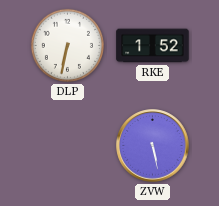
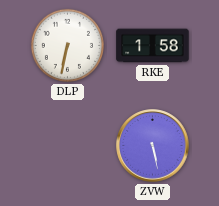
RKE: 1:52 -> 1:58 (153, 46)
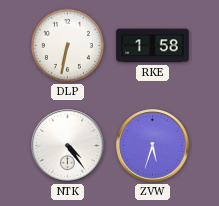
NTK: none -> 4:24 (68, 146)
ZVW: 5:28 -> 5:33 (153, 146)
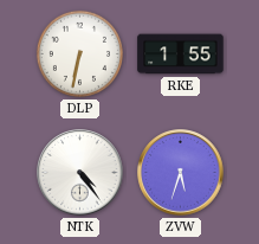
RKE: 1:58 -> 1:55 (181, 54)
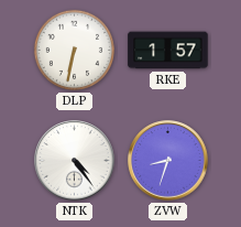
RKE: 1:55 -> 1:57 (168, 51)
ZVW: 5:33 -> 8:33 (168, 161)
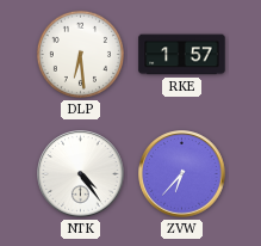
DLP: 6:32 -> 6:29 (80, 54)
ZVW: 8:33 -> 6:37 (182, 174)
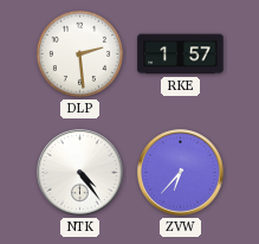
DLP: 6:29 -> 2:29 (79, 53)
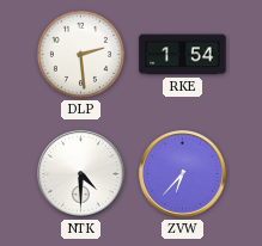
RKE: 1:57 -> 1:54 (183, 55)
NTK: 4:24 -> 4:30 (81, 174)
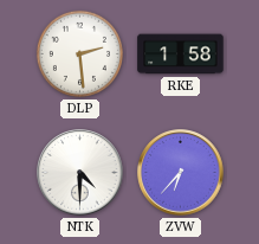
RKE: 1:54 -> 1:58 (181, 54)
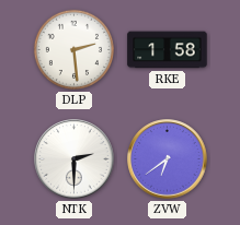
NTK: 4:30 -> 2:30 (75, 159)
ZVW: 6:37 -> 6:39 (168, 159)
